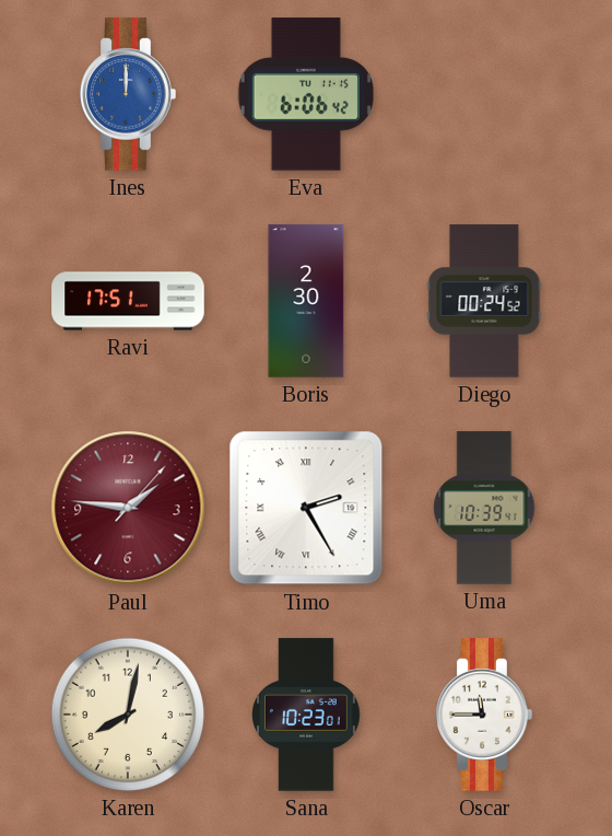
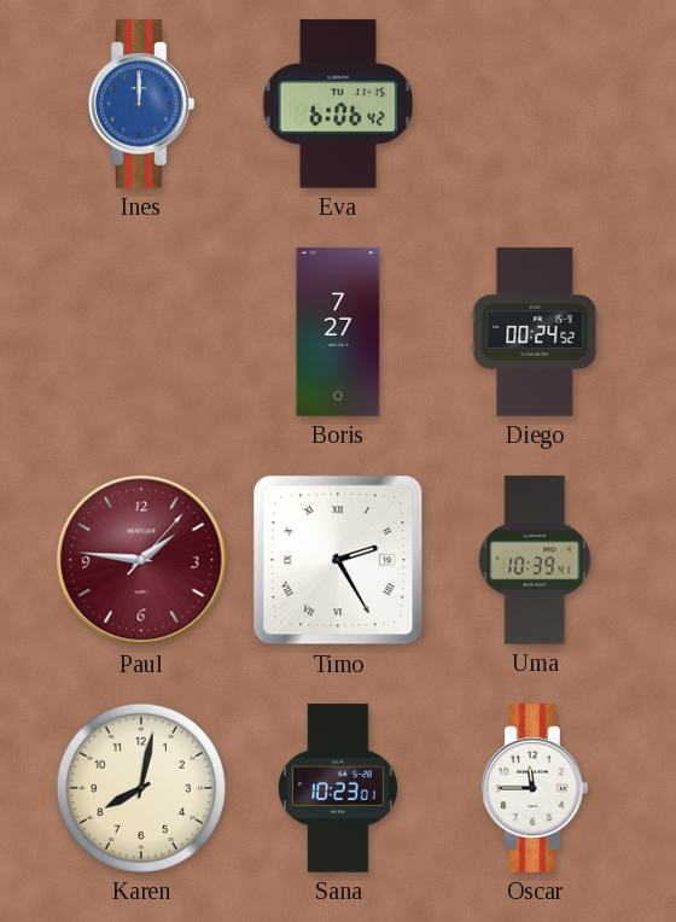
Ravi: 17:51 -> none (128, 301)
Boris: 2:30 -> 7:27 (338, 332)
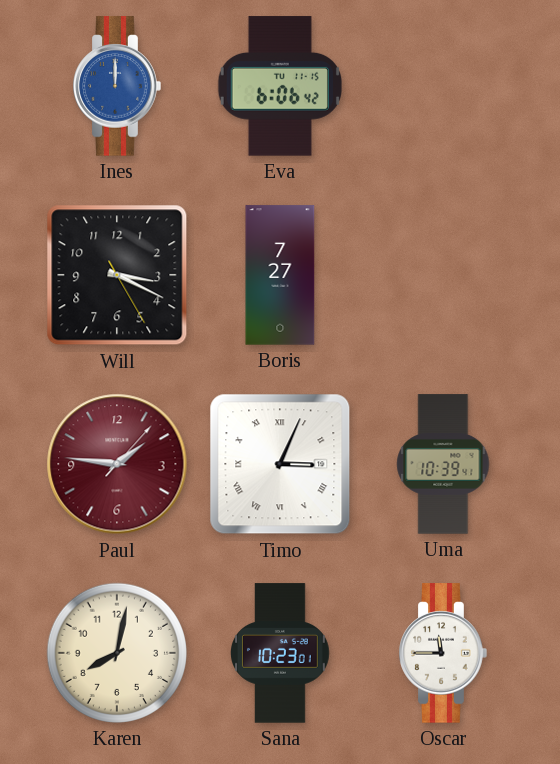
Will: none -> 3:19 (117, 275)
Diego: 00:24 -> none (535, 332)
Timo: 2:25 -> 3:04 (280, 464)
